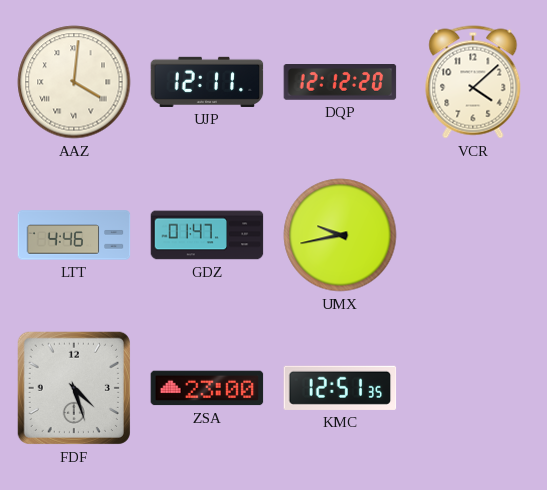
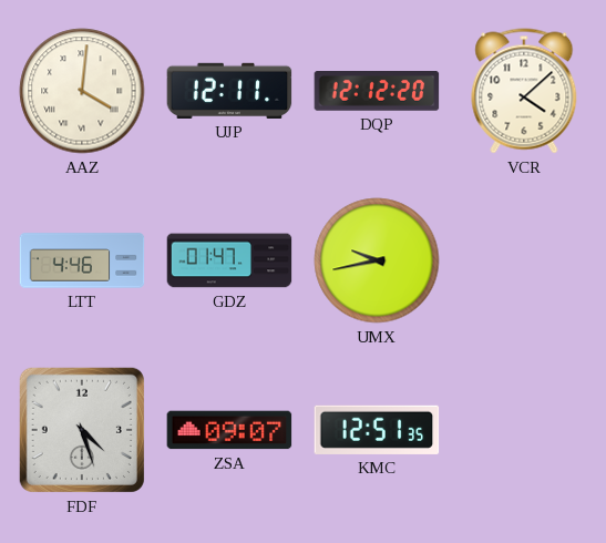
ZSA: 23:00 -> 09:07 (229, 430)
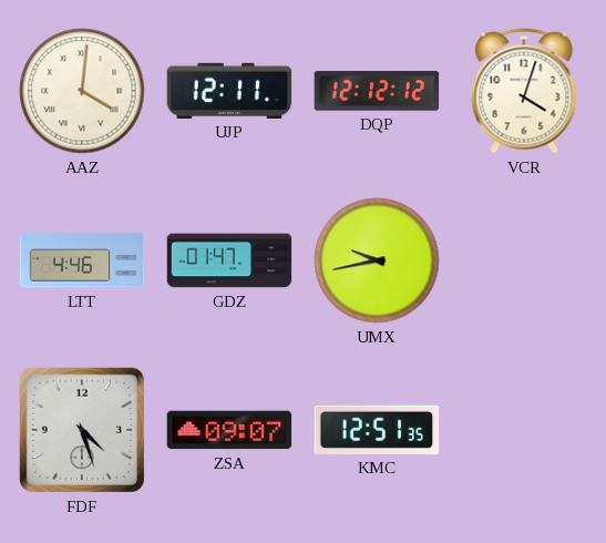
DQP: 12:12:20 -> 12:12:12 (377, 92)
VCR: 4:08 -> 4:03 (524, 91)
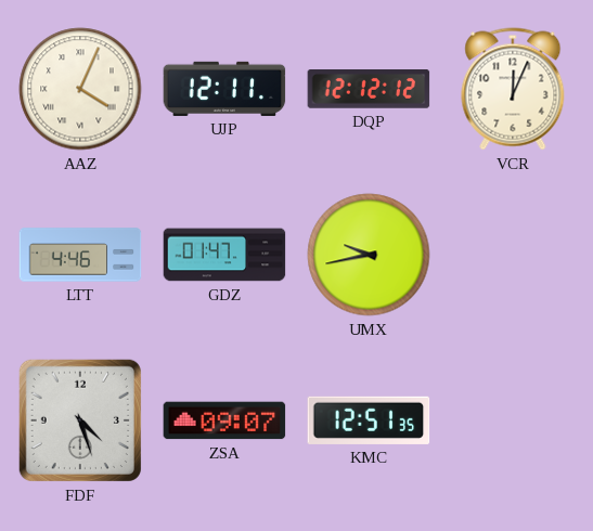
AAZ: 4:01 -> 4:04 (80, 89)
VCR: 4:03 -> 12:04 (513, 89)
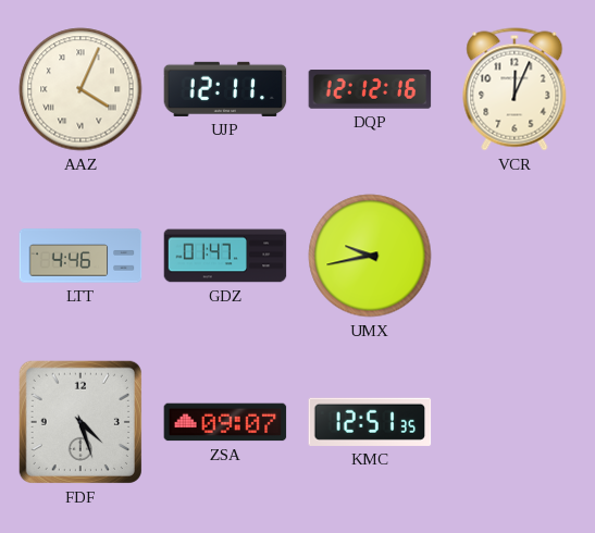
DQP: 12:12:12 -> 12:12:16 (370, 90)
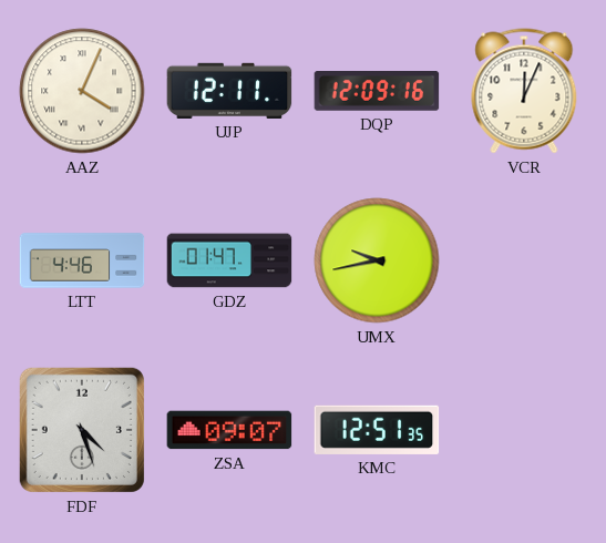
DQP: 12:12 -> 12:09 (377, 92)
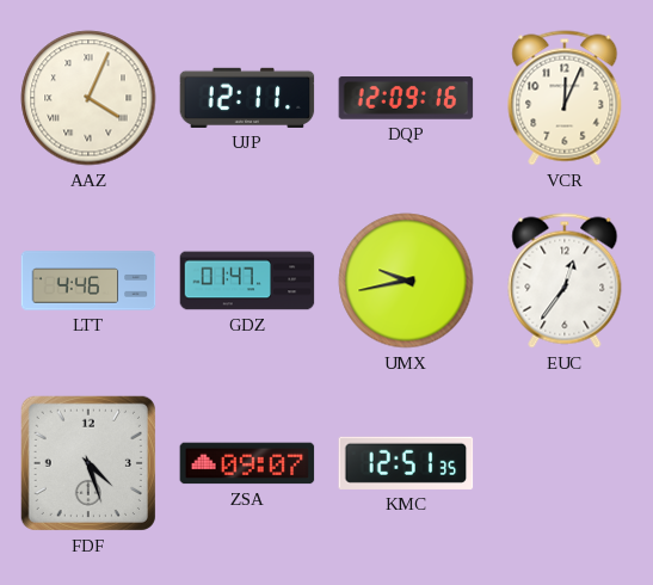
EUC: none -> 12:36 (565, 281)
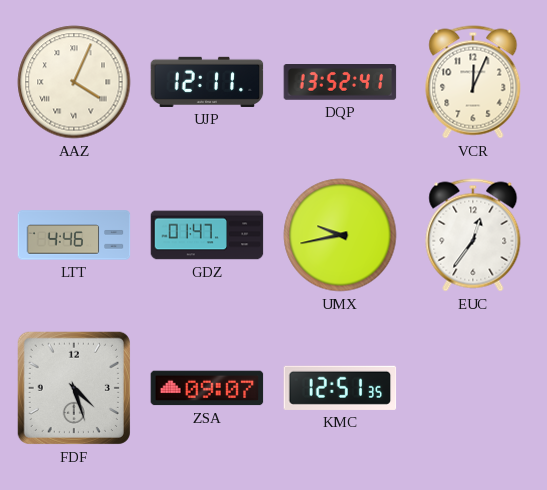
DQP: 12:09 -> 13:52 (340, 83)
